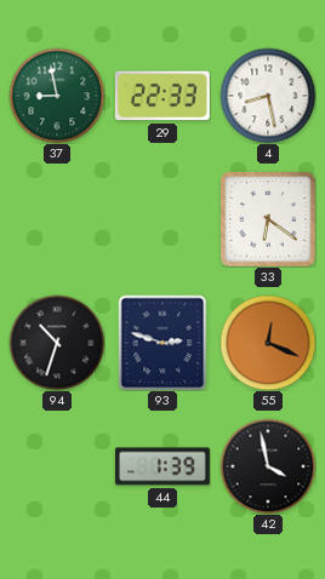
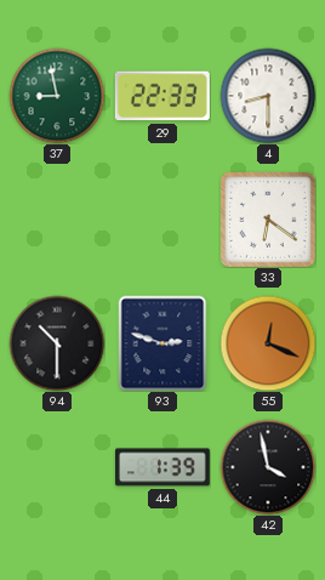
4: 8:28 -> 8:30 (268, 96)
94: 10:33 -> 10:30 (57, 343)
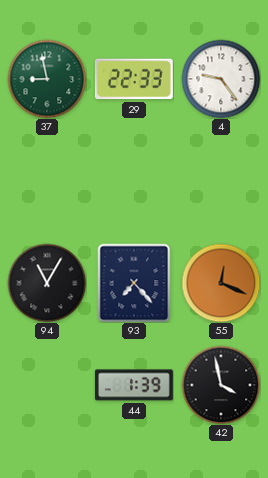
4: 8:30 -> 9:24 (221, 79)
33: 6:21 -> none (268, 220)
94: 10:30 -> 11:05 (47, 283)
93: 2:48 -> 7:23 (134, 283)
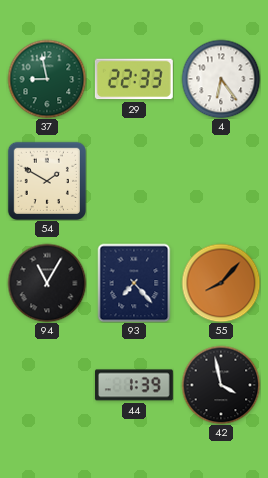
4: 9:24 -> 6:24 (221, 79)
54: none -> 1:50 (46, 180)
55: 12:19 -> 8:07 (221, 283)
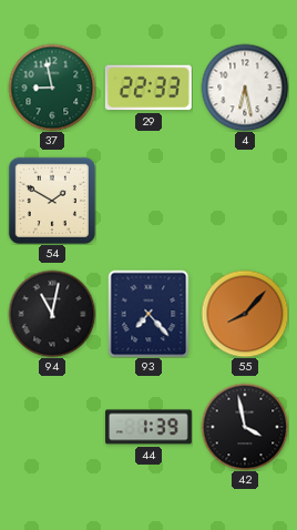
4: 6:24 -> 6:28 (245, 88)
94: 11:05 -> 11:02 (52, 314)
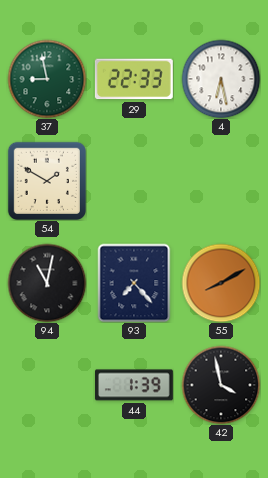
55: 8:07 -> 8:10 (221, 283)
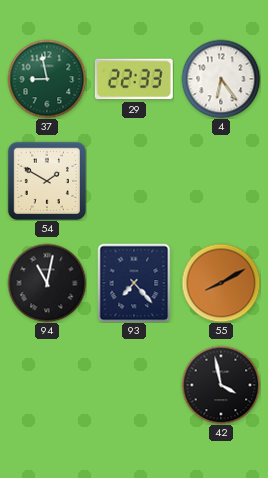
4: 6:28 -> 6:24 (221, 79)
44: 1:39 -> none (134, 385)
